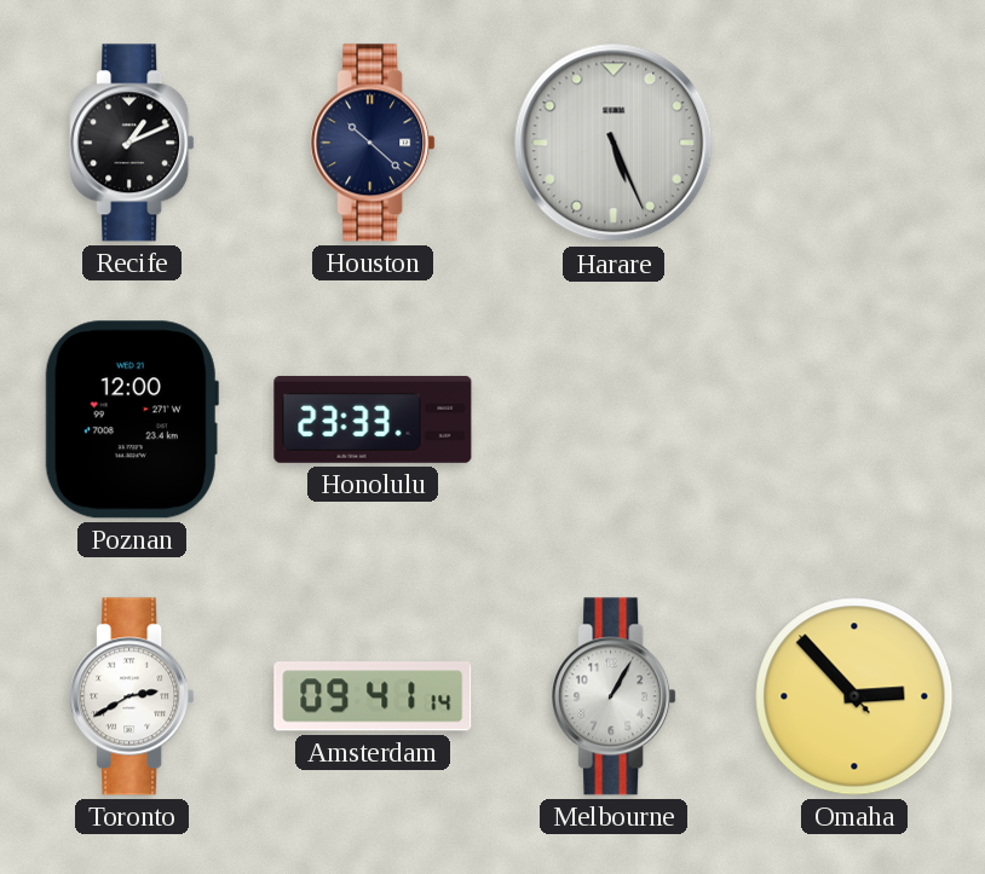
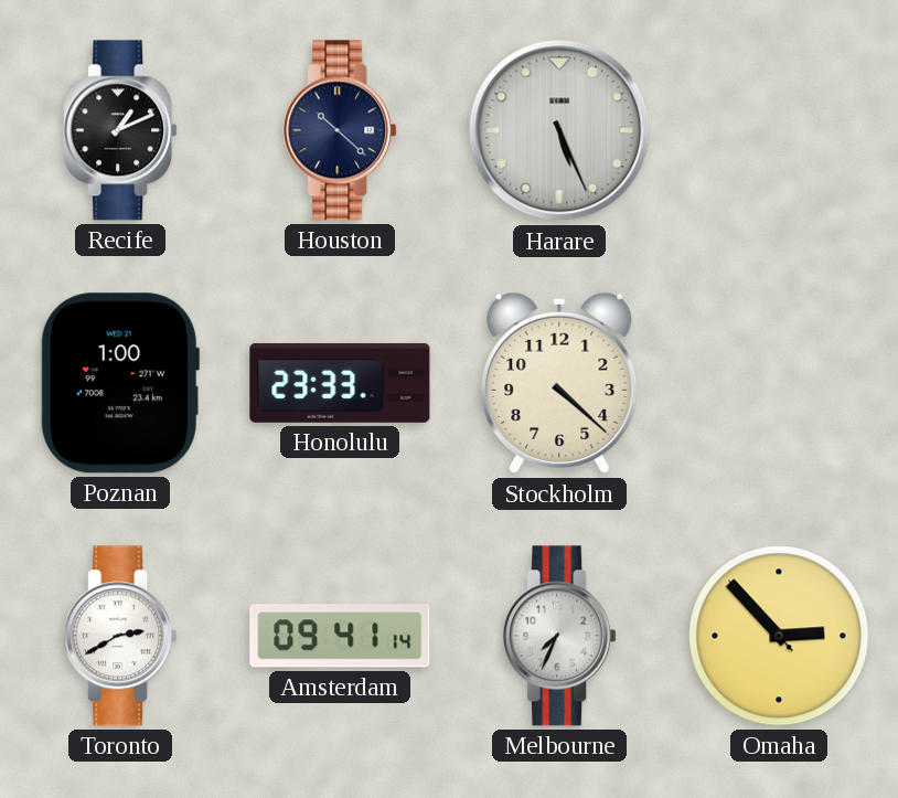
Poznan: 12:00 -> 1:00 (120, 383)
Stockholm: none -> 4:22 (559, 383)
Melbourne: 1:05 -> 7:34 (559, 636)
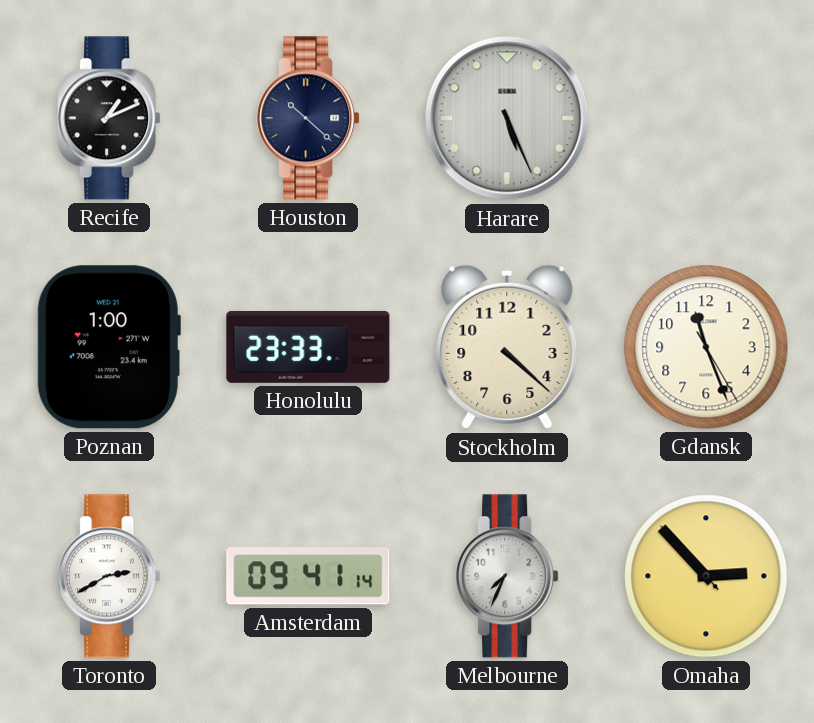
Gdansk: none -> 11:26 (706, 347)
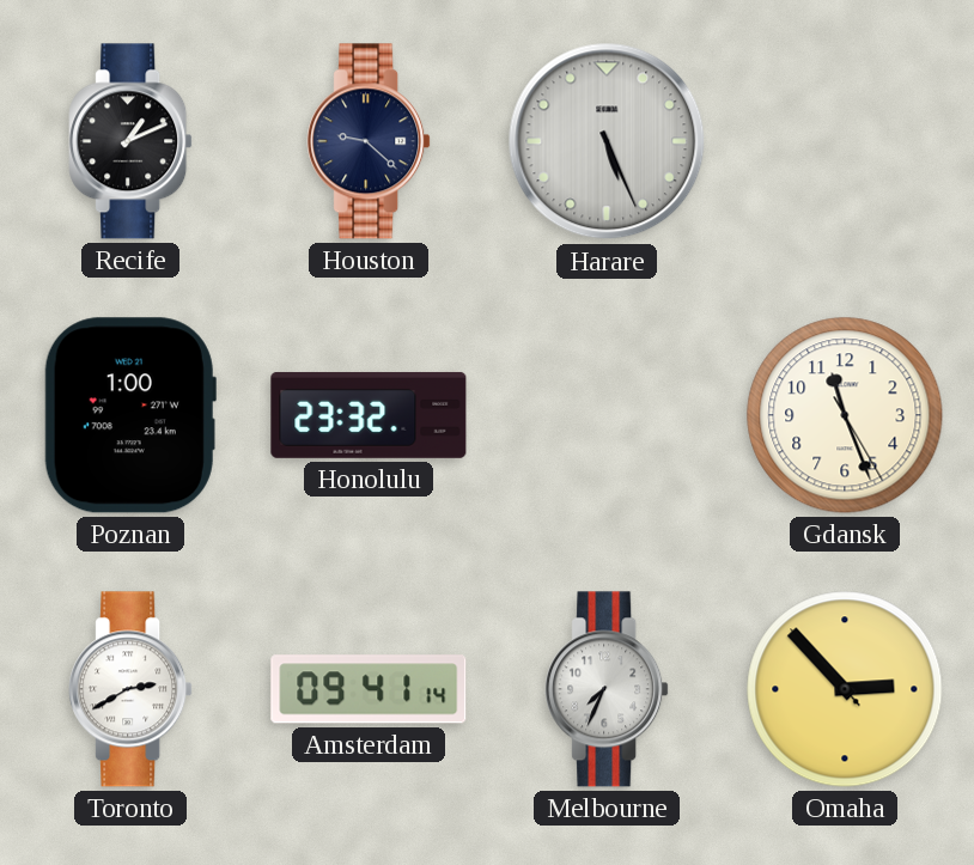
Houston: 10:22 -> 9:22 (369, 141)
Honolulu: 23:33 -> 23:32 (369, 415)
Stockholm: 4:22 -> none (507, 347)
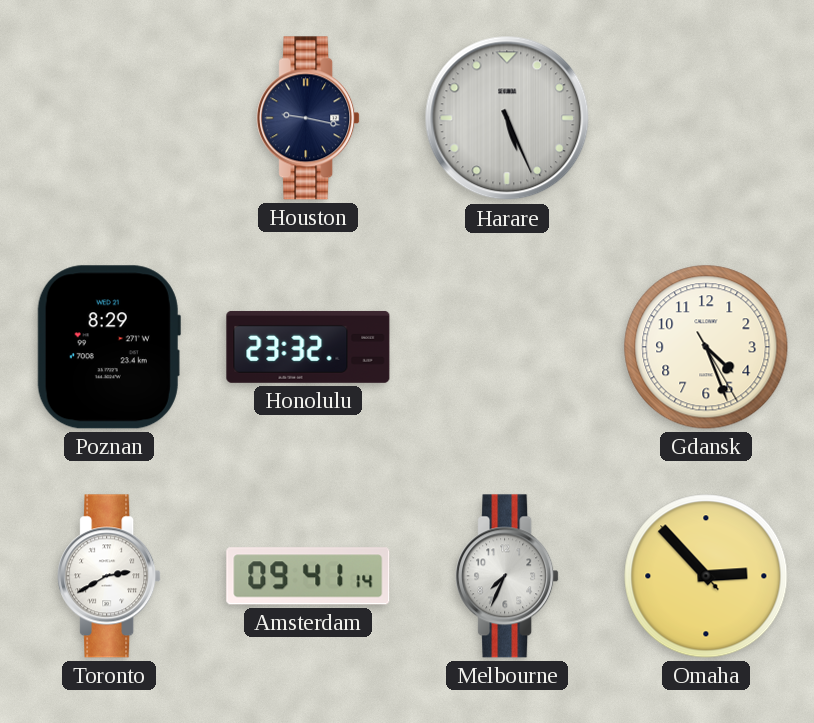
Recife: 1:11 -> none (130, 141)
Houston: 9:22 -> 9:17 (308, 118)
Poznan: 1:00 -> 8:29 (109, 347)
Gdansk: 11:26 -> 4:26 (706, 347)
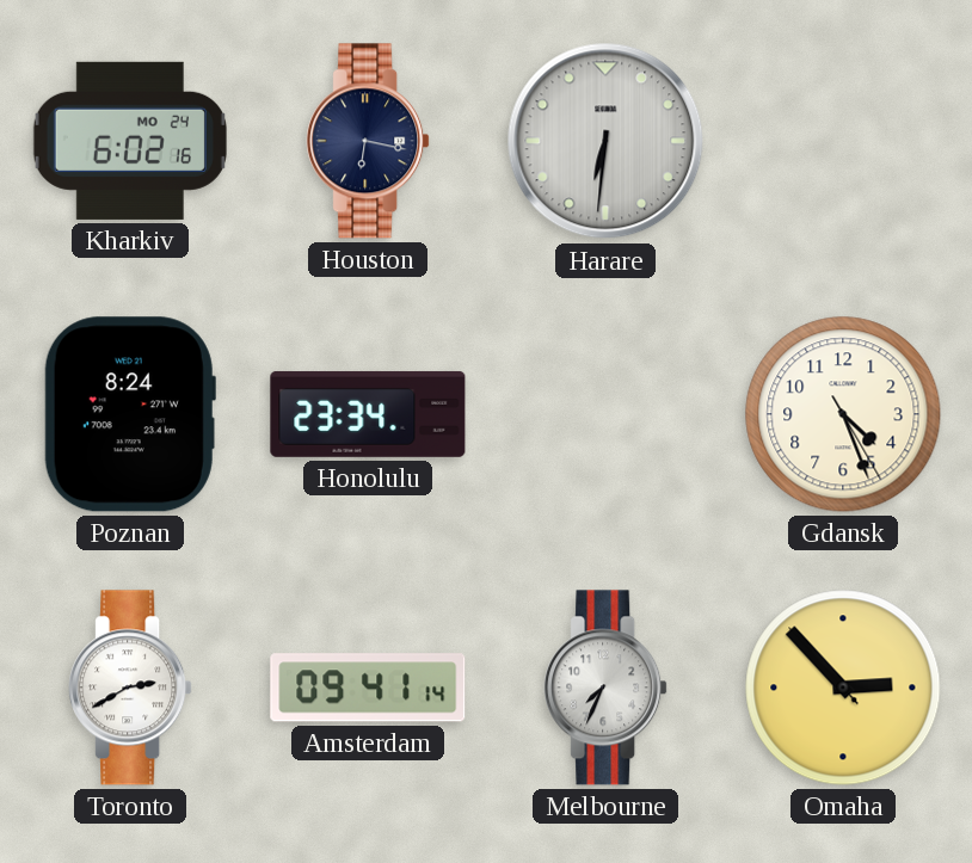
Kharkiv: none -> 6:02 (130, 141)
Houston: 9:17 -> 6:17 (368, 141)
Harare: 5:26 -> 6:31 (605, 141)
Poznan: 8:29 -> 8:24 (130, 414)
Honolulu: 23:32 -> 23:34 (368, 414)
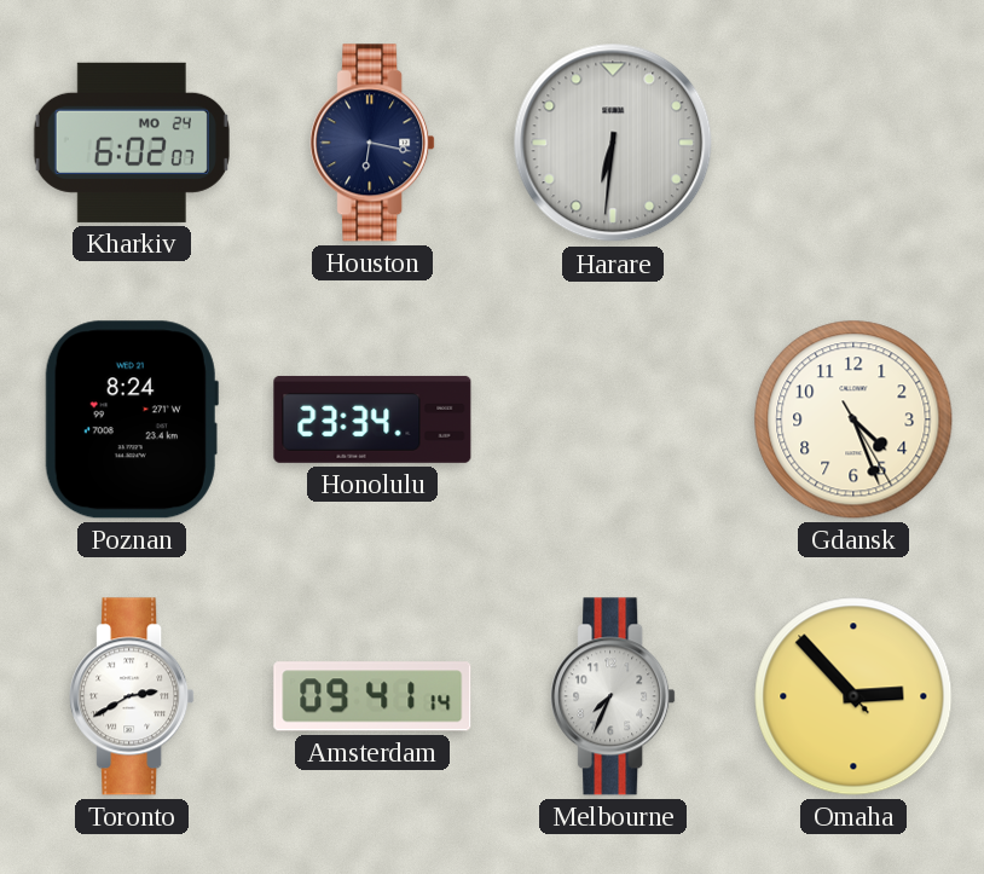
Kharkiv: 6:02:16 -> 6:02:07 (132, 143)
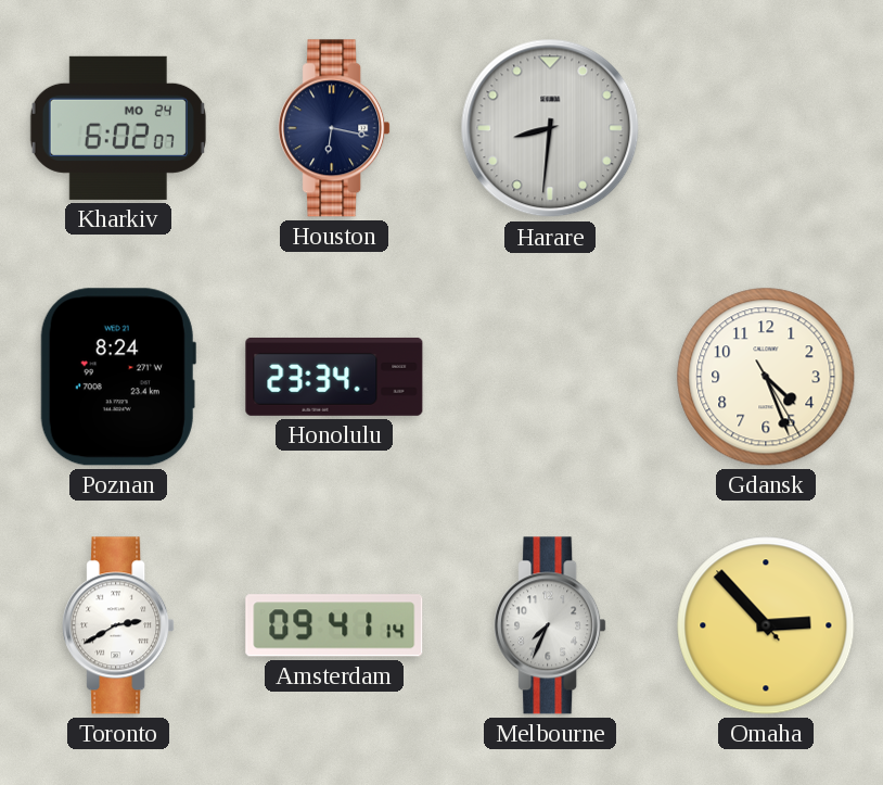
Harare: 6:31 -> 8:31 (550, 128)
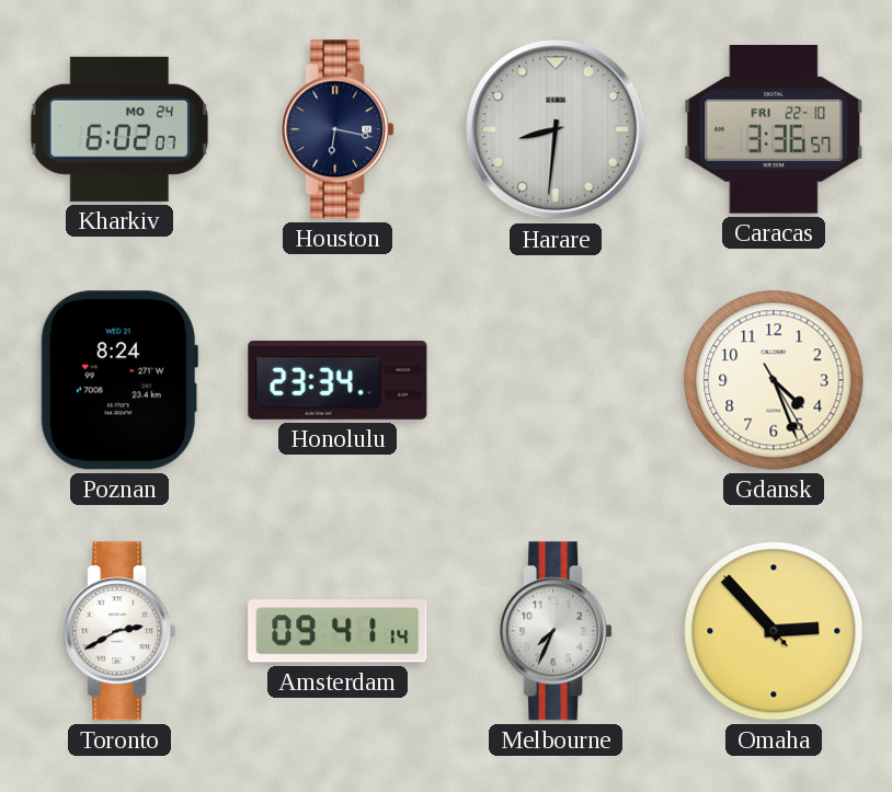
Caracas: none -> 3:36 (774, 130)
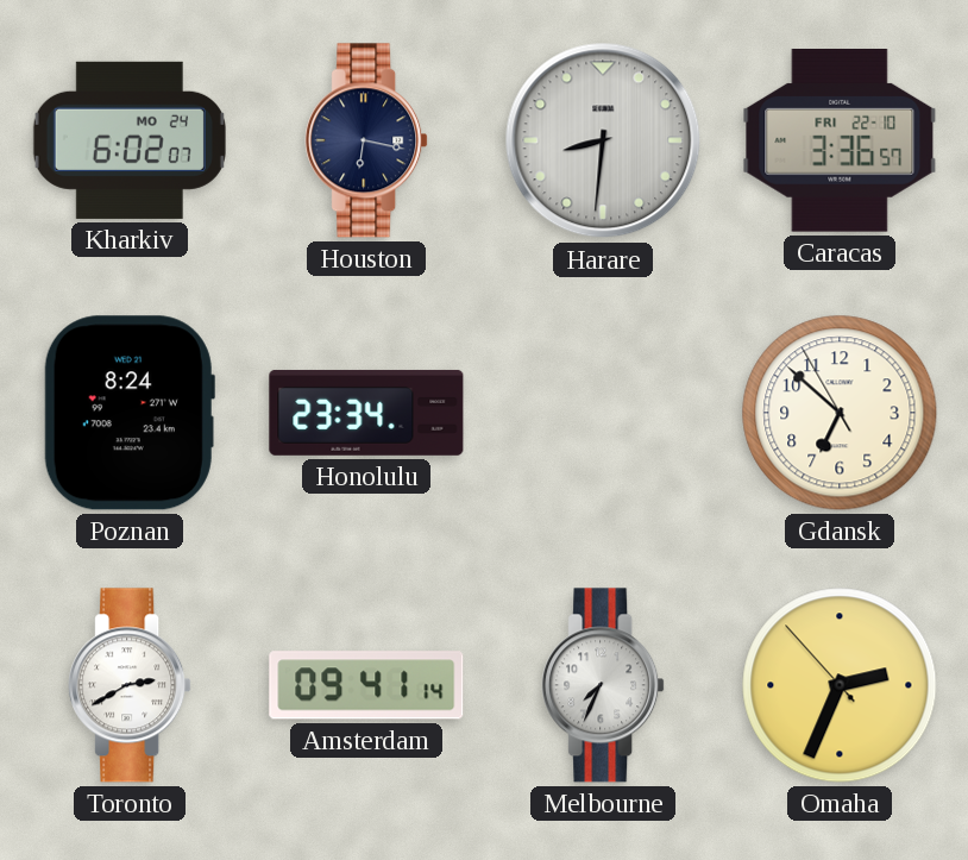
Gdansk: 4:26 -> 6:51 (840, 413)
Omaha: 2:52 -> 2:33 (840, 685)
